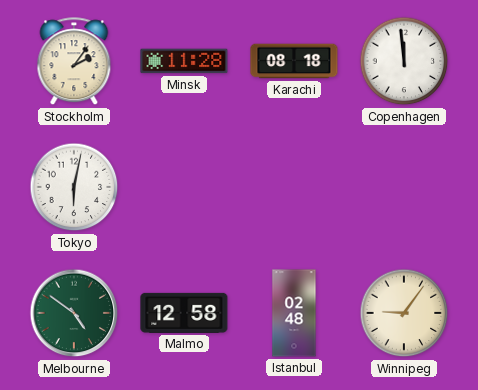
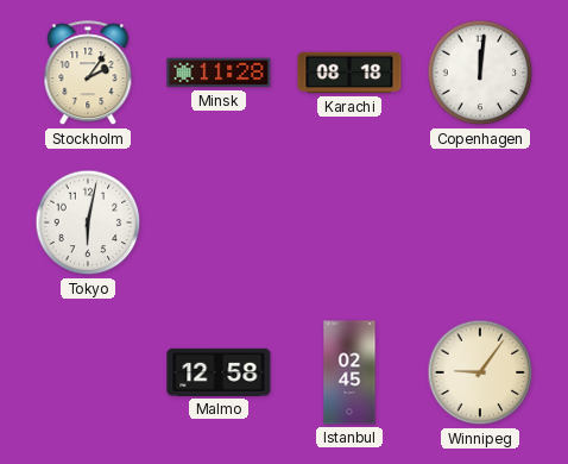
Copenhagen: 11:59 -> 12:01 (480, 73)
Melbourne: 4:51 -> none (74, 313)
Istanbul: 02:48 -> 02:45 (349, 372)
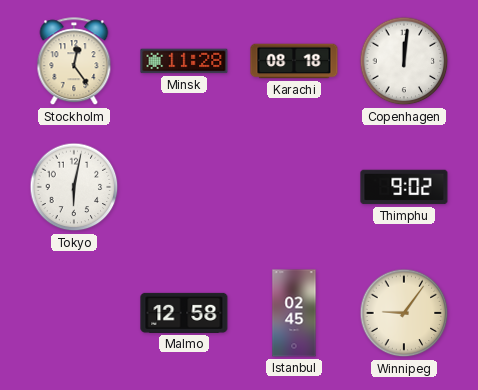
Stockholm: 2:06 -> 12:24 (74, 62)
Thimphu: none -> 9:02 (404, 187)
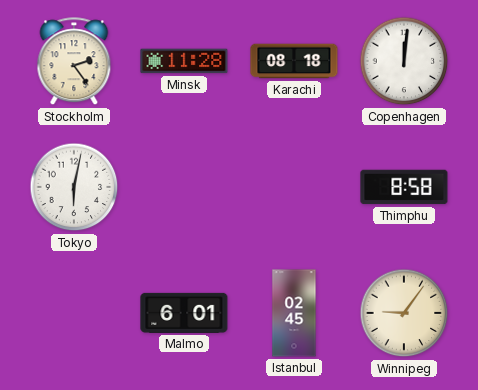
Stockholm: 12:24 -> 2:24 (74, 62)
Thimphu: 9:02 -> 8:58 (404, 187)
Malmo: 12:58 -> 6:01 (184, 313)
